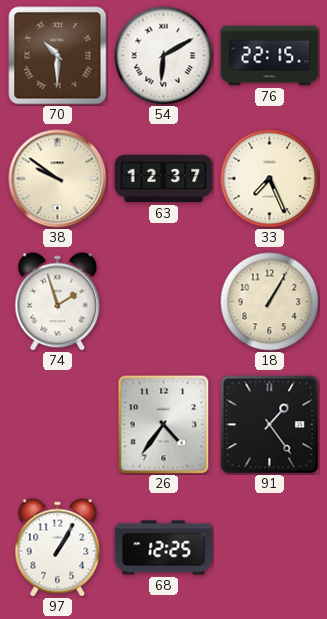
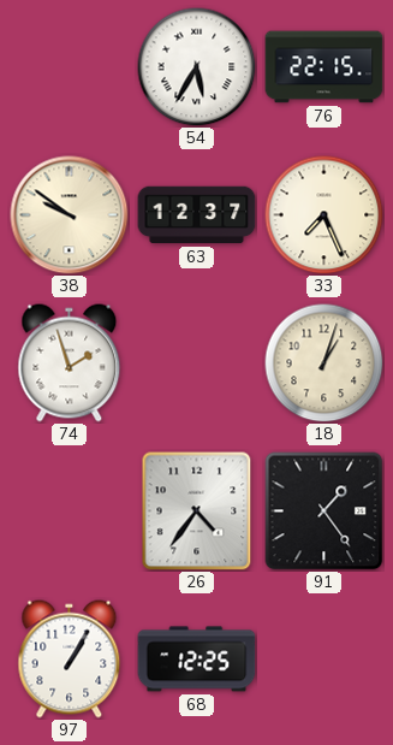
70: 10:30 -> none (58, 56)
54: 6:10 -> 5:35 (197, 67)
18: 1:05 -> 1:03 (324, 363)
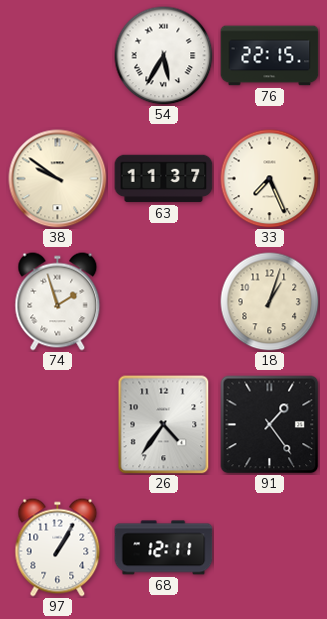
63: 12:37 -> 11:37 (164, 179)
68: 12:25 -> 12:11 (164, 548)
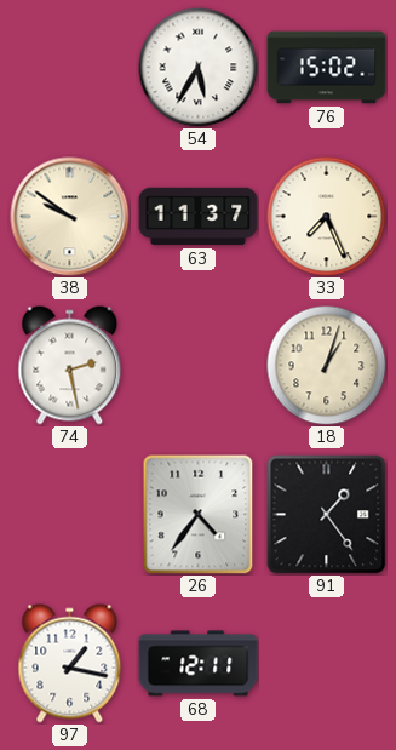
76: 22:15 -> 15:02 (327, 68)
74: 1:57 -> 2:28 (70, 366)
97: 1:05 -> 1:17 (70, 664)
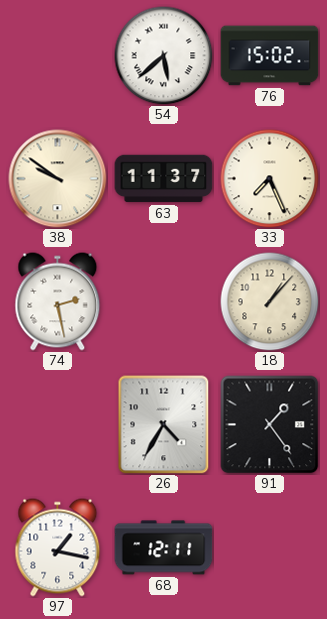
54: 5:35 -> 5:38 (164, 56)
18: 1:03 -> 1:07 (270, 302)
26: 4:36 -> 4:35 (164, 425)
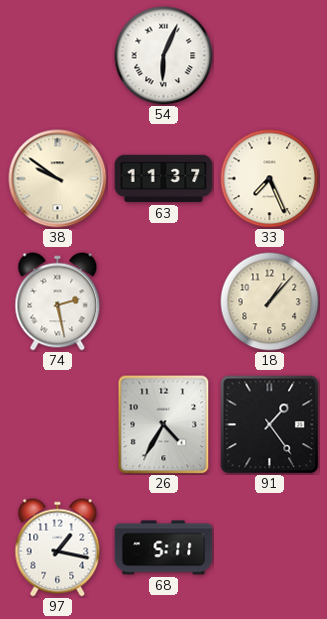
54: 5:38 -> 6:04 (164, 56)
76: 15:02 -> none (270, 56)
68: 12:11 -> 5:11 (164, 548)
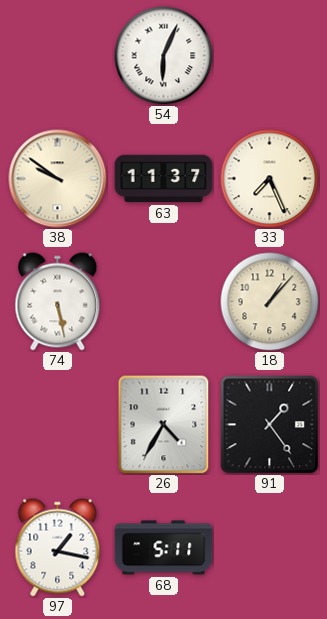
74: 2:28 -> 5:28 (58, 302)
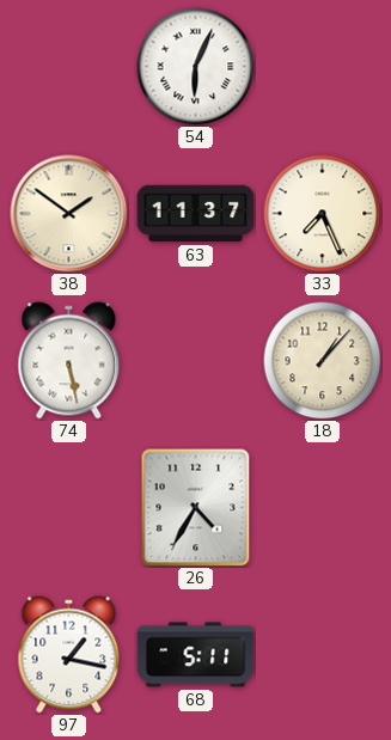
38: 9:51 -> 1:51 (69, 214)
91: 1:24 -> none (270, 425)
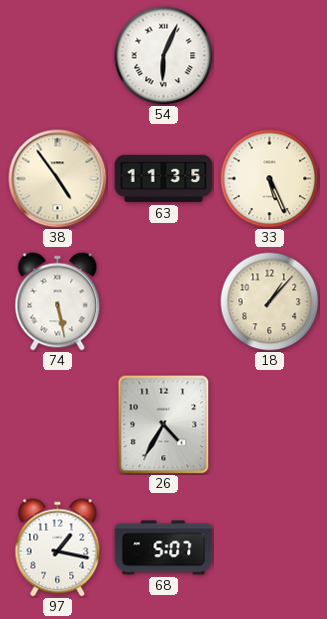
38: 1:51 -> 4:54 (58, 179)
63: 11:37 -> 11:35 (164, 179)
33: 7:26 -> 5:26 (270, 179)
68: 5:11 -> 5:07 (164, 548)
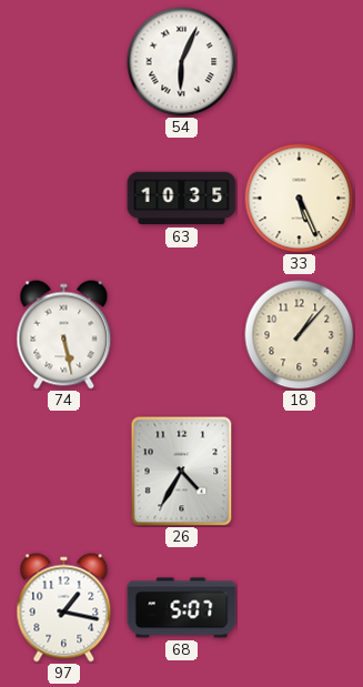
38: 4:54 -> none (58, 179)
63: 11:35 -> 10:35 (182, 199)
